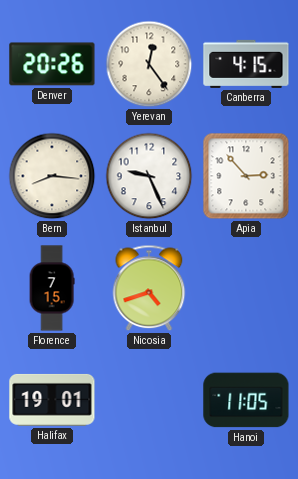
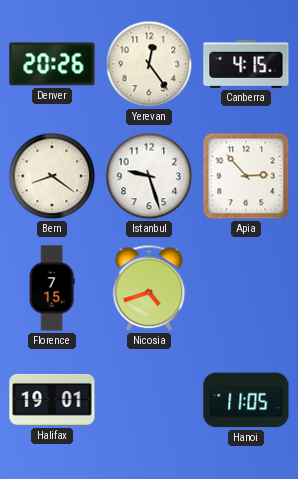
Bern: 8:16 -> 8:21 (52, 176)
Istanbul: 9:26 -> 9:27 (149, 176)
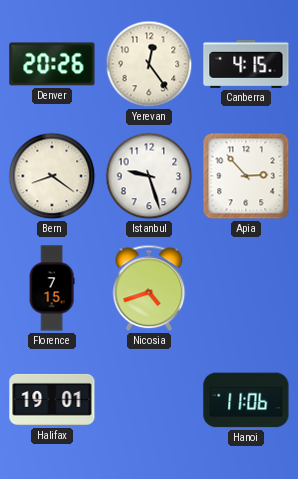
Hanoi: 11:05 -> 11:06 (246, 400)
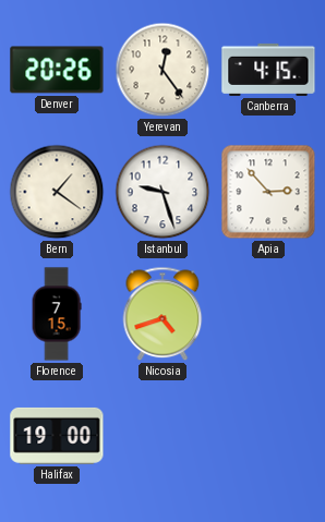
Bern: 8:21 -> 1:21 (57, 192)
Halifax: 19:01 -> 19:00 (57, 436)
Hanoi: 11:06 -> none (246, 400)
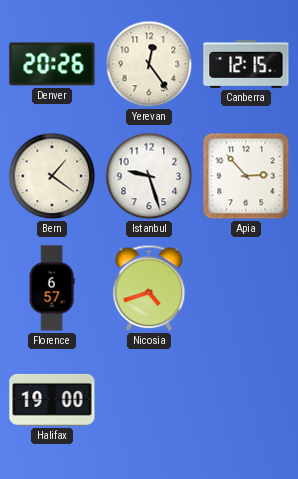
Canberra: 4:15 -> 12:15 (246, 64)
Florence: 7:15 -> 6:57 (52, 288)
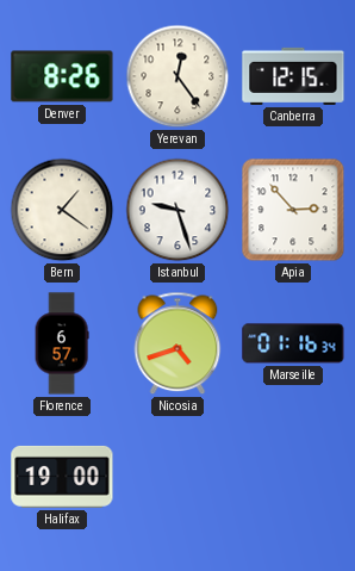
Denver: 20:26 -> 8:26 (62, 76)
Marseille: none -> 01:16 (293, 343)
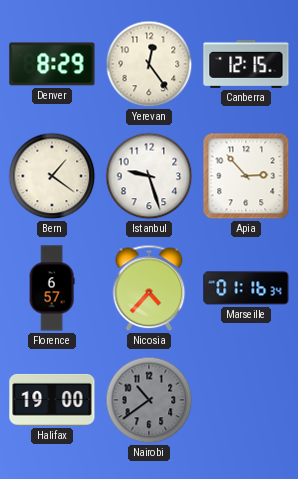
Denver: 8:26 -> 8:29 (52, 64)
Nicosia: 4:42 -> 4:37 (149, 288)
Nairobi: none -> 10:39 (149, 400)
